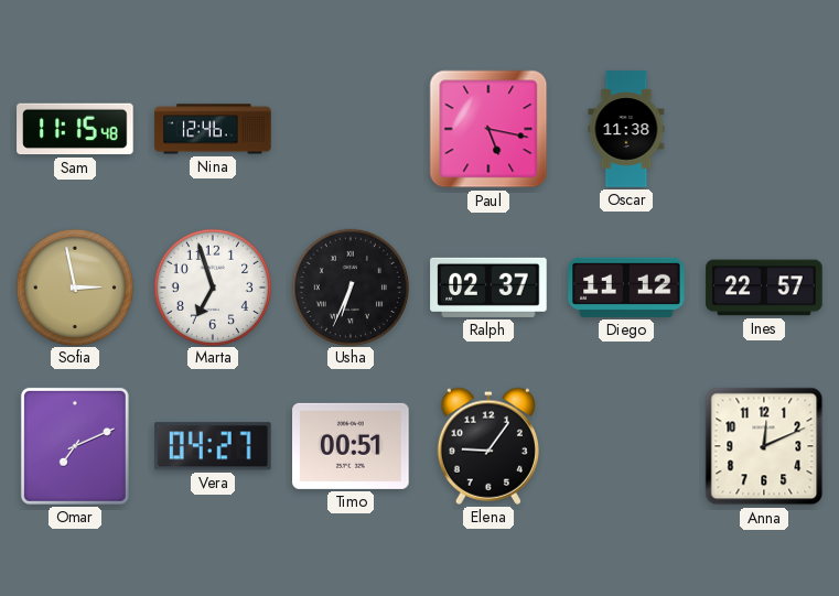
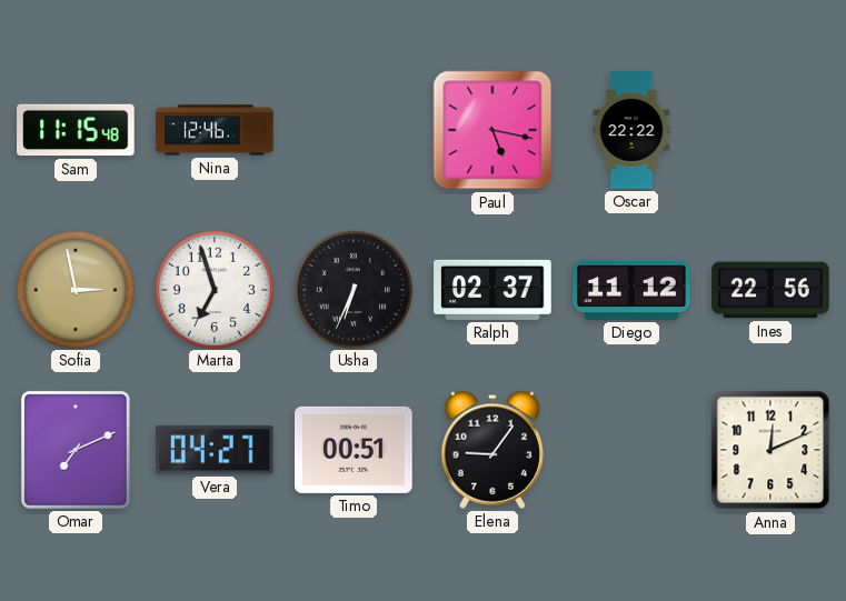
Oscar: 11:38 -> 22:22 (631, 130)
Ines: 22:57 -> 22:56 (770, 290)
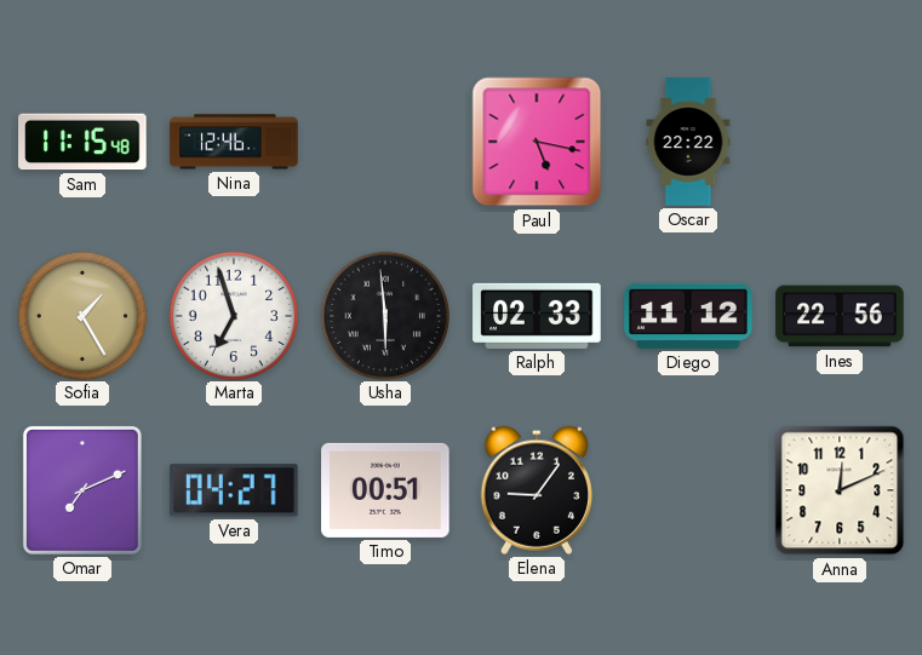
Sofia: 2:58 -> 1:25 (81, 315)
Usha: 6:34 -> 5:59 (384, 315)
Ralph: 02:37 -> 02:33 (537, 316)
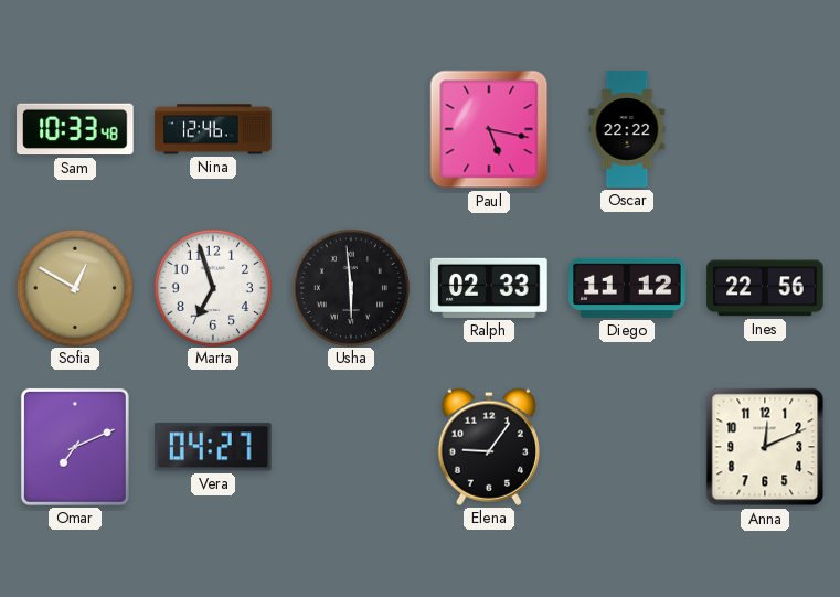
Sam: 11:15 -> 10:33 (75, 129)
Sofia: 1:25 -> 12:50 (74, 287)
Timo: 00:51 -> none (385, 490)
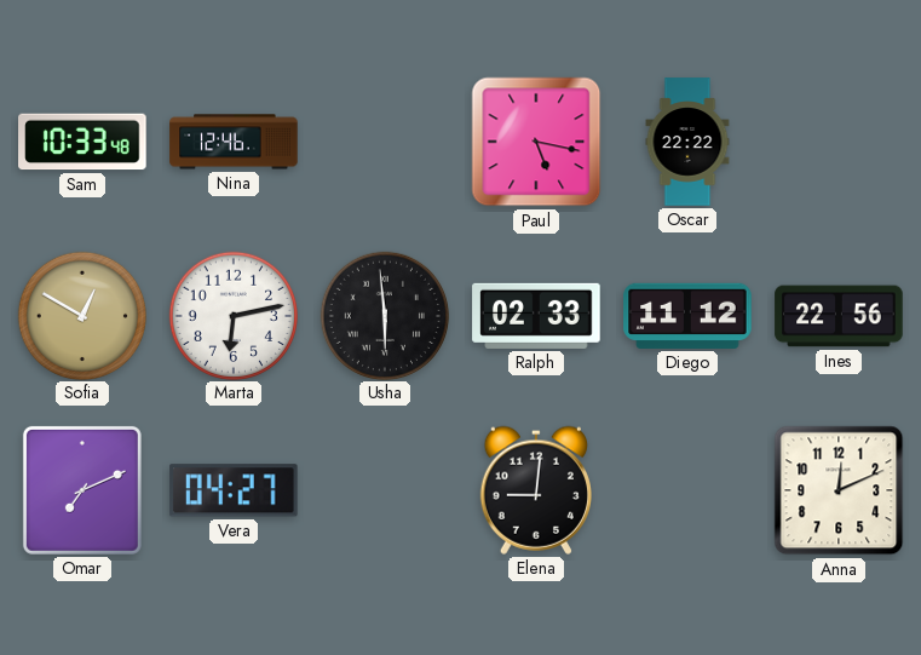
Marta: 6:57 -> 6:13 (232, 315)
Elena: 9:06 -> 9:01 (536, 490)
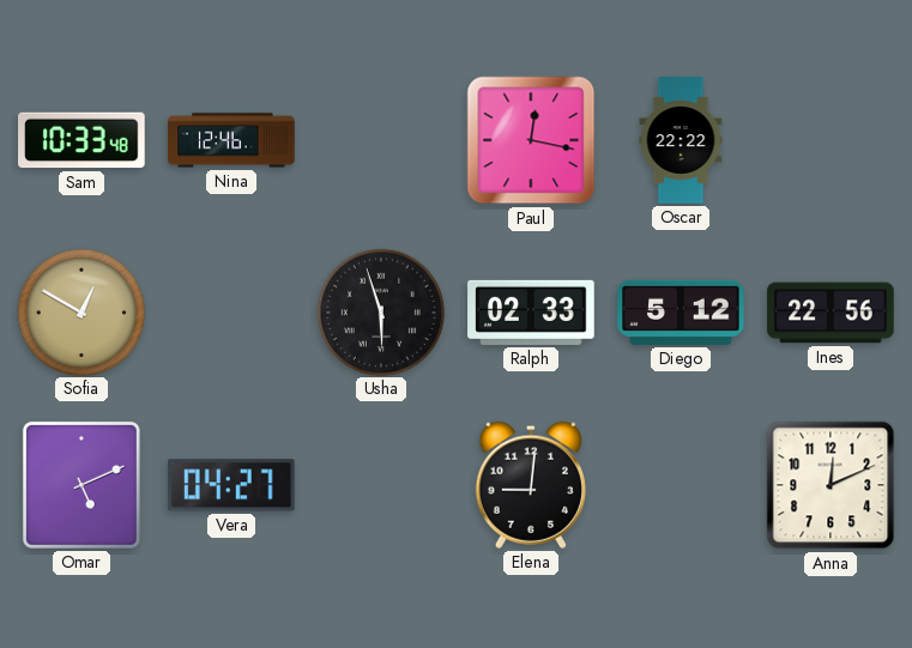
Paul: 5:17 -> 12:17 (531, 140)
Marta: 6:13 -> none (232, 315)
Usha: 5:59 -> 5:57 (380, 311)
Diego: 11:12 -> 5:12 (681, 313)
Omar: 7:11 -> 5:11 (81, 485)
